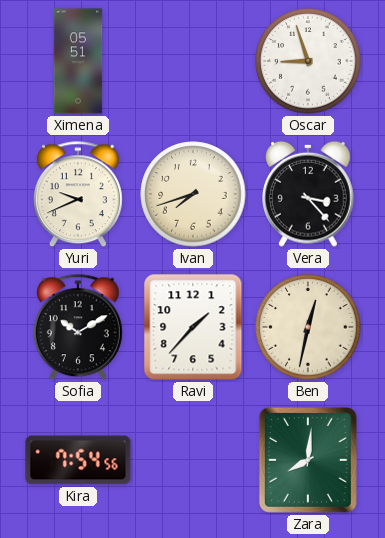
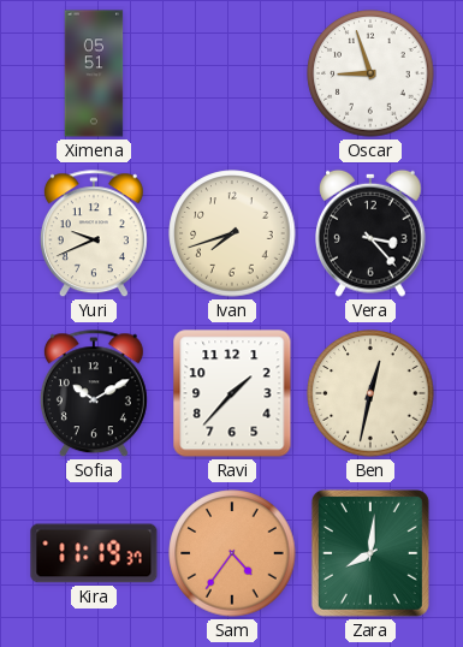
Kira: 7:54 -> 11:19 (94, 553)
Sam: none -> 4:36 (232, 553)
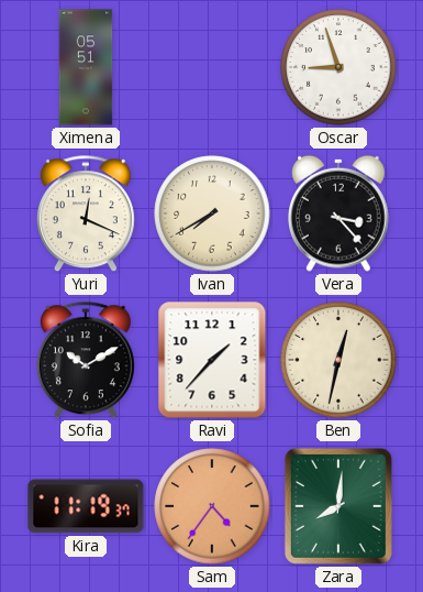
Yuri: 9:41 -> 12:19 (86, 215)
Ivan: 7:42 -> 7:40 (212, 213)
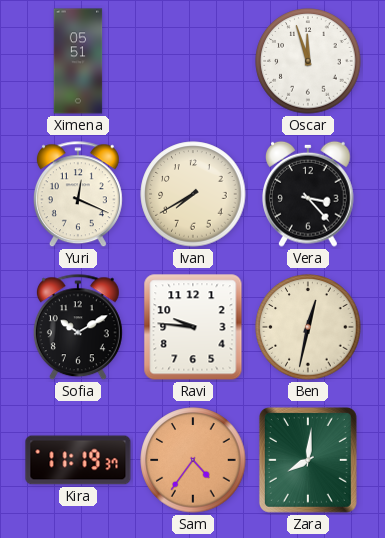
Oscar: 8:57 -> 11:57 (308, 61)
Ravi: 1:37 -> 9:46 (193, 327)
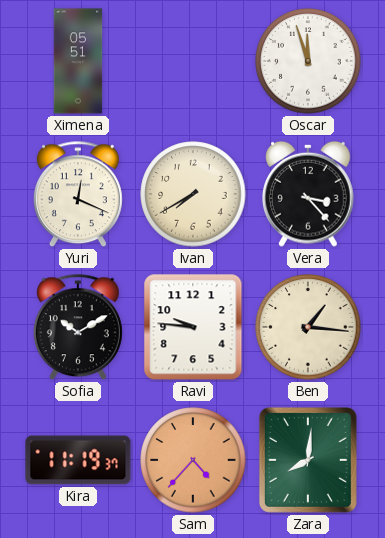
Ben: 12:32 -> 1:16 (308, 327)
Sam: 4:36 -> 4:37 (193, 460)
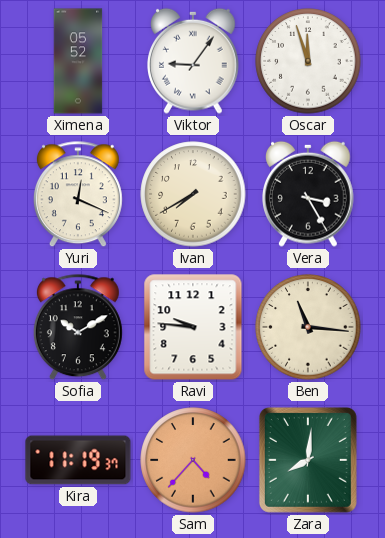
Ximena: 05:51 -> 05:52 (78, 61)
Viktor: none -> 9:06 (194, 61)
Vera: 3:23 -> 3:25 (309, 194)
Ben: 1:16 -> 11:16 (308, 327)
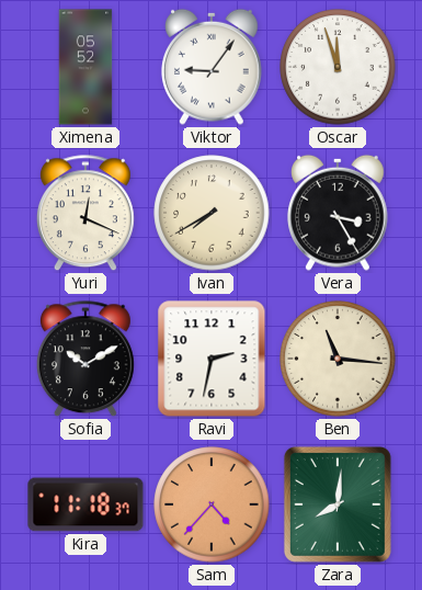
Ravi: 9:46 -> 2:32 (212, 359)
Kira: 11:19 -> 11:18 (85, 504)
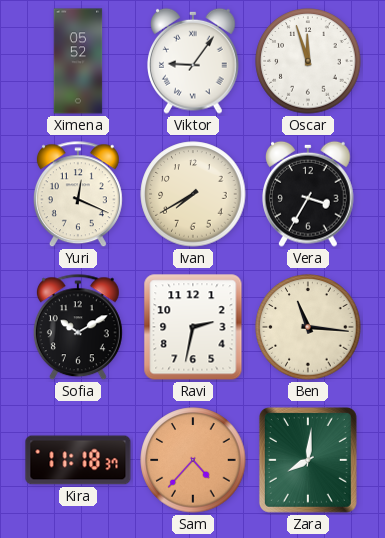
Vera: 3:25 -> 3:35 (309, 194)
